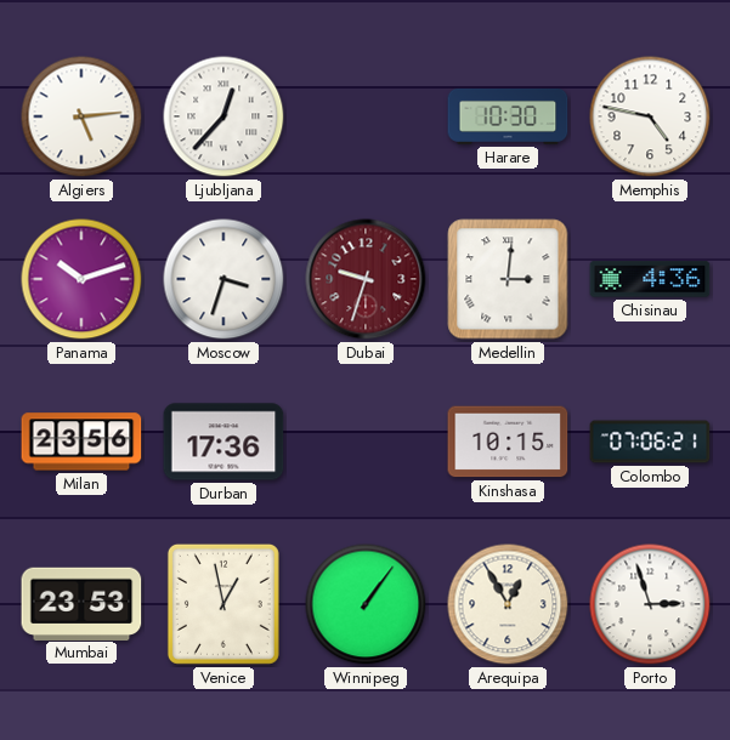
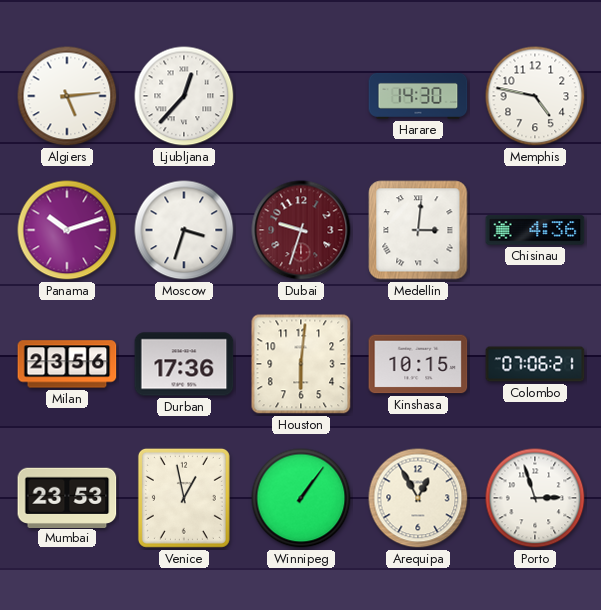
Harare: 10:30 -> 14:30 (418, 96)
Houston: none -> 6:01 (301, 364)
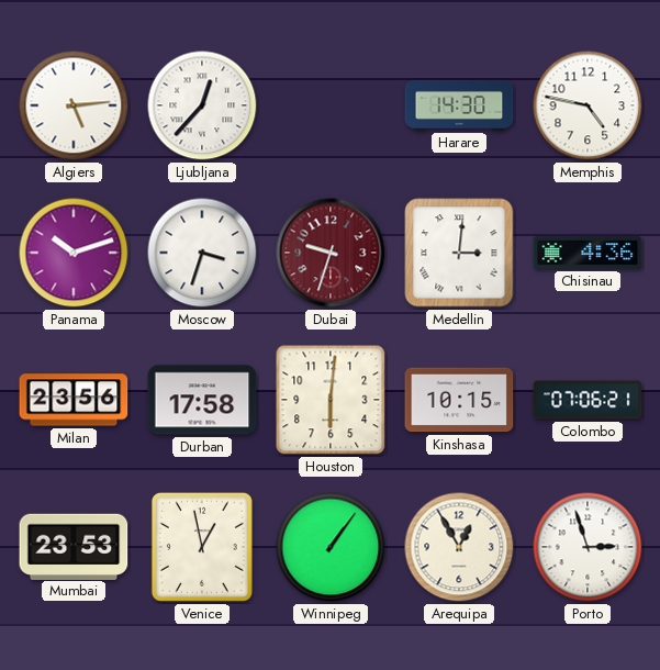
Durban: 17:36 -> 17:58 (202, 400)
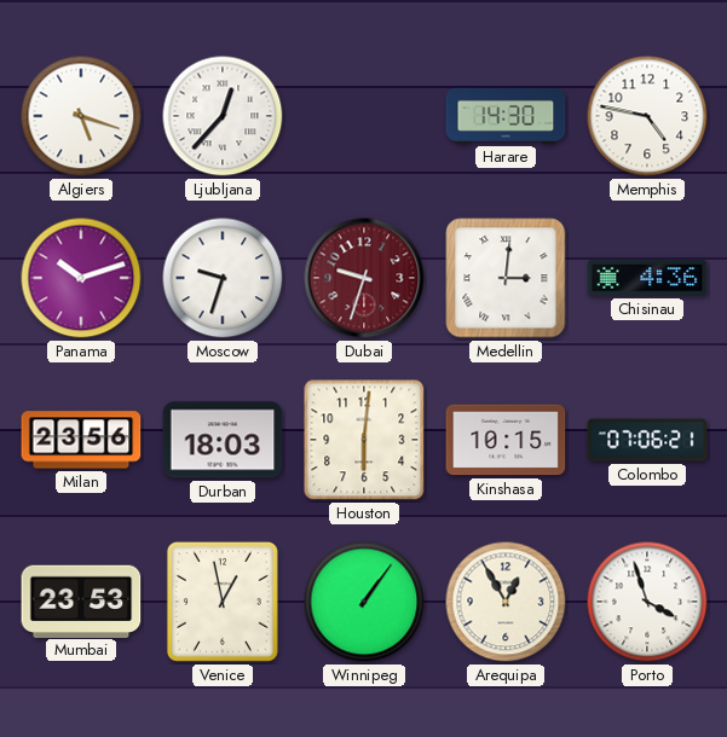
Algiers: 5:14 -> 5:18 (81, 116)
Moscow: 3:33 -> 9:33 (223, 278)
Durban: 17:58 -> 18:03 (223, 440)
Porto: 2:57 -> 3:57 (647, 602)
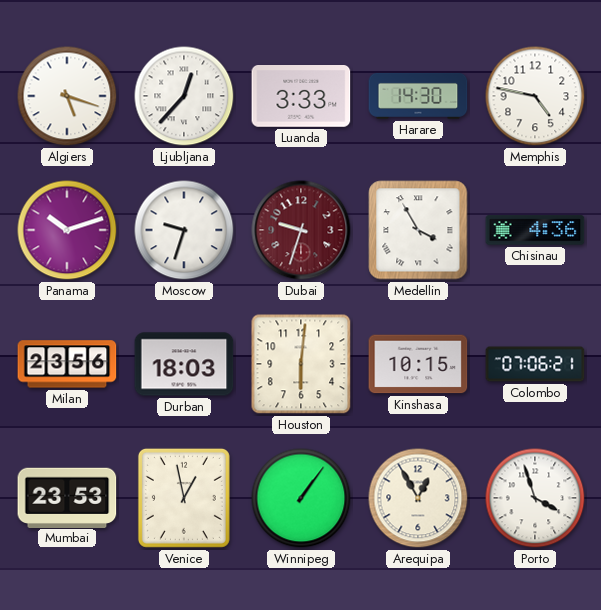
Luanda: none -> 3:33 (301, 97)
Medellin: 3:01 -> 3:55 (418, 230)
